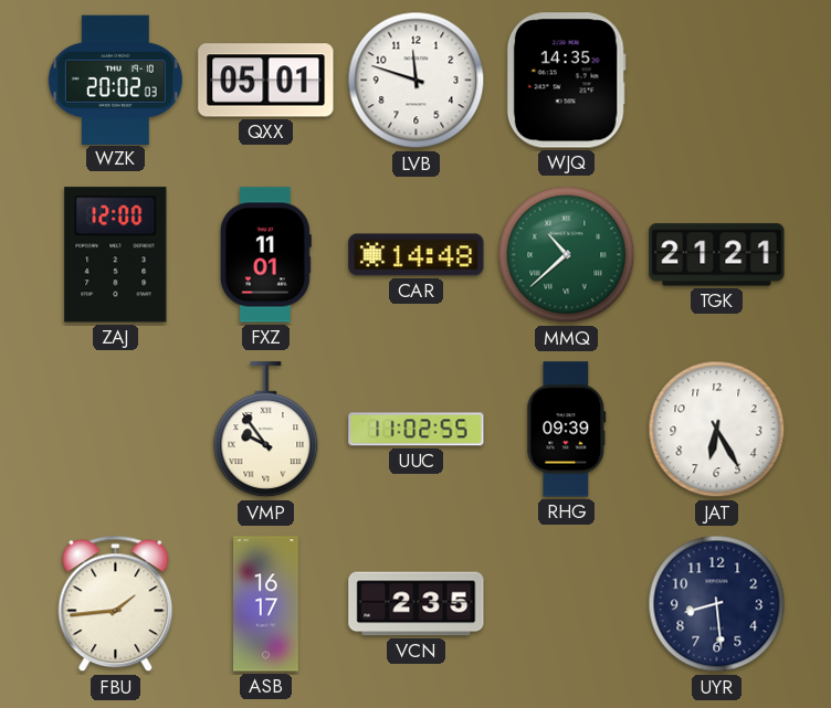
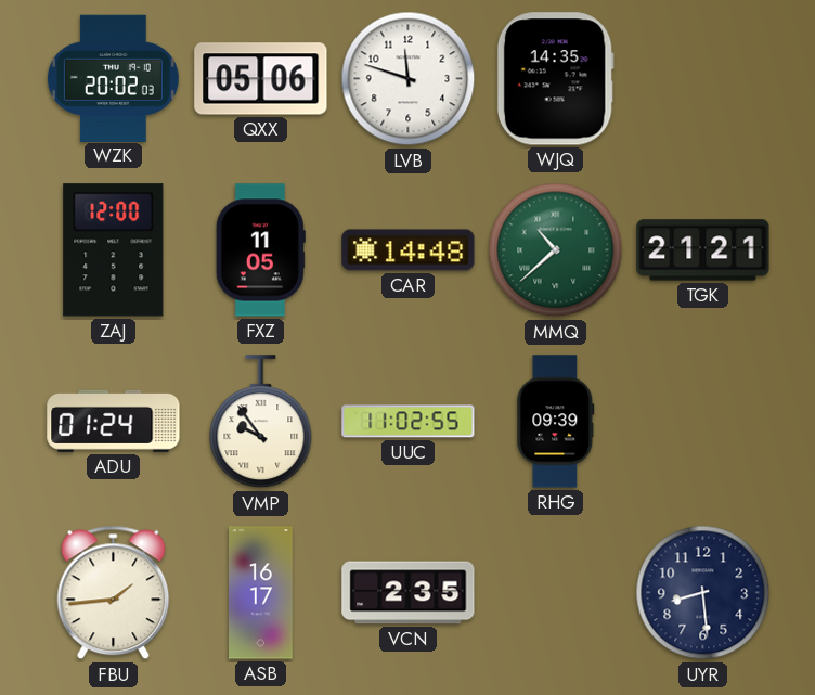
QXX: 05:01 -> 05:06 (261, 79)
FXZ: 11:01 -> 11:05 (260, 250)
ADU: none -> 01:24 (114, 421)
JAT: 6:25 -> none (717, 430)
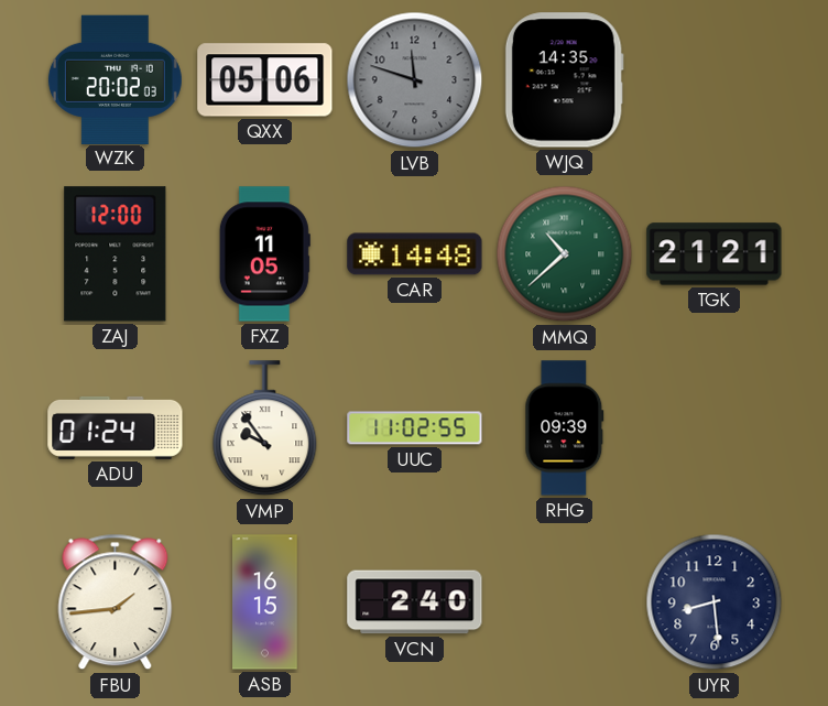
LVB dial: white -> grey (415, 80)
ASB: 16:17 -> 16:15 (265, 602)
VCN: 2:35 -> 2:40 (415, 602)
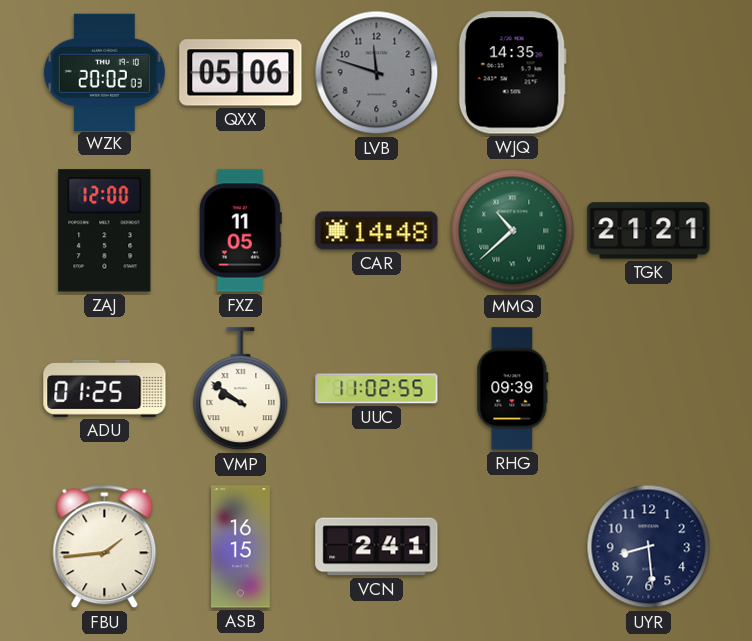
ADU: 01:24 -> 01:25 (105, 388)
VMP: 9:54 -> 9:51 (241, 389)
VCN: 2:40 -> 2:41 (377, 547)
